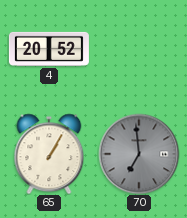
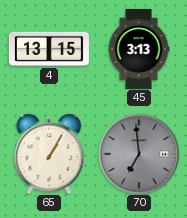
4: 20:52 -> 13:15 (49, 49)
45: none -> 3:13 (139, 49)
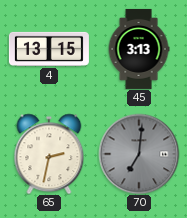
65: 1:05 -> 2:32 (49, 154)
70: 6:59 -> 7:01 (139, 154)
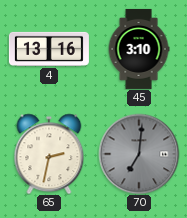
4: 13:15 -> 13:16 (49, 49)
45: 3:13 -> 3:10 (139, 49)
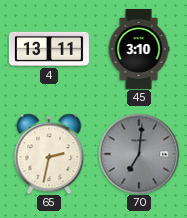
4: 13:16 -> 13:11 (49, 49)
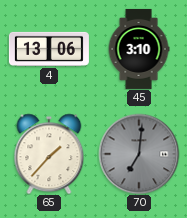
4: 13:11 -> 13:06 (49, 49)
65: 2:32 -> 1:37 (49, 154)
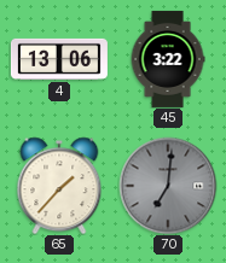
45: 3:10 -> 3:22 (168, 59)
